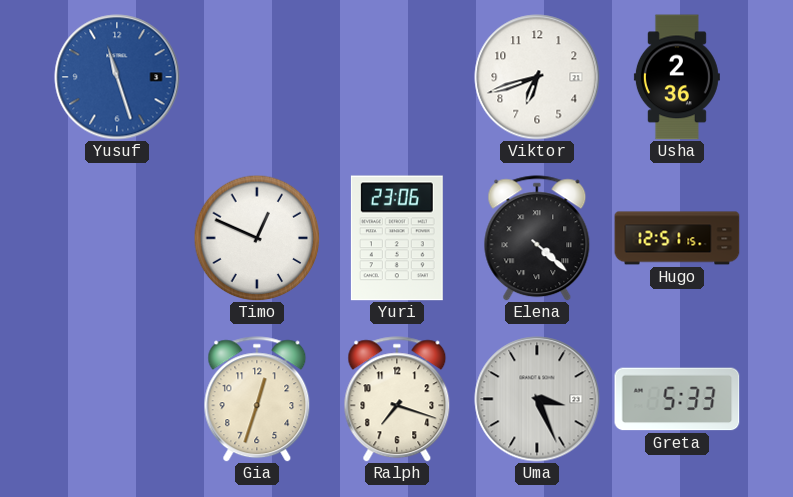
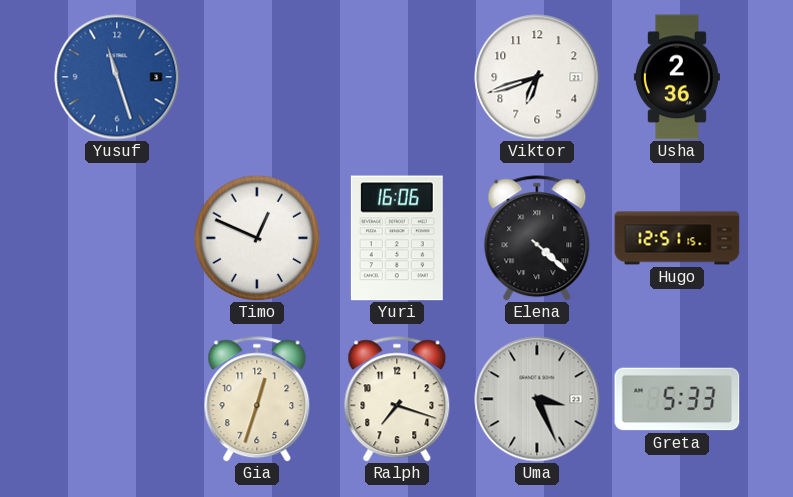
Yuri: 23:06 -> 16:06 (397, 238)
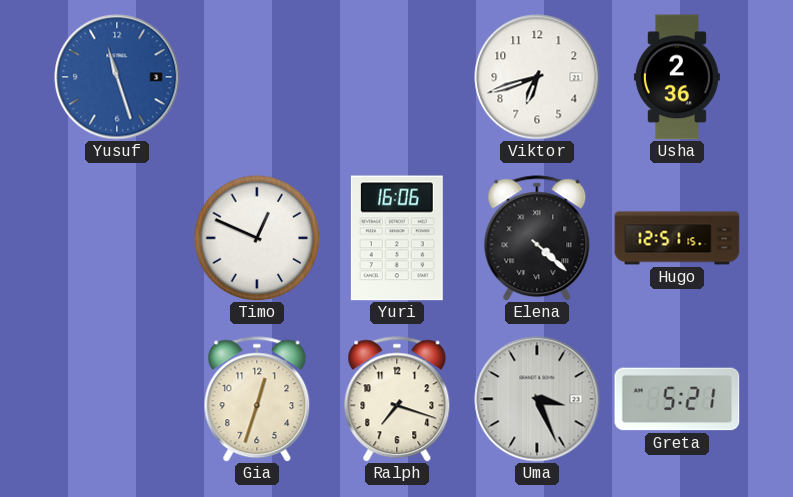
Greta: 5:33 -> 5:21 (677, 399)
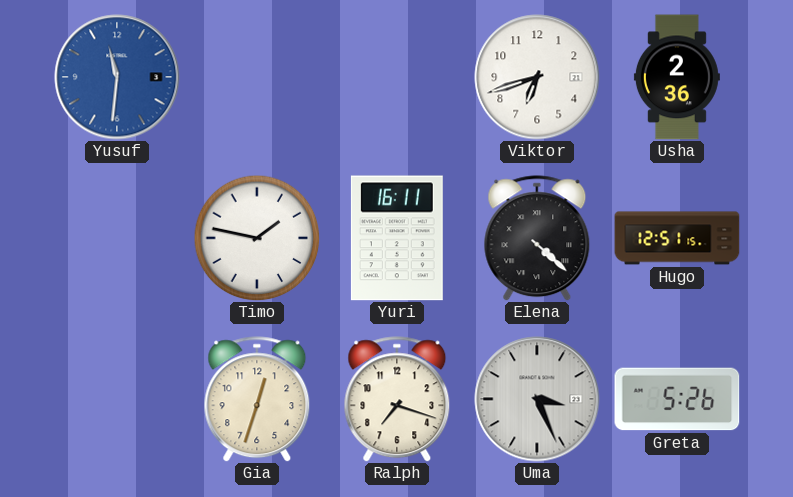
Yusuf: 11:27 -> 11:31 (117, 77)
Timo: 12:49 -> 1:47 (257, 238)
Yuri: 16:06 -> 16:11 (397, 238)
Greta: 5:21 -> 5:26 (677, 399)
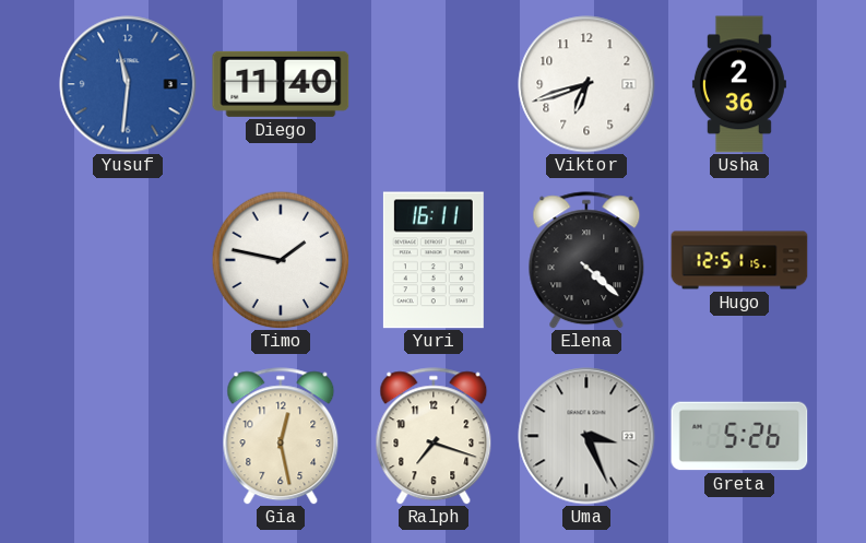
Diego: none -> 11:40 (281, 84)
Gia: 12:33 -> 12:28 (281, 436)
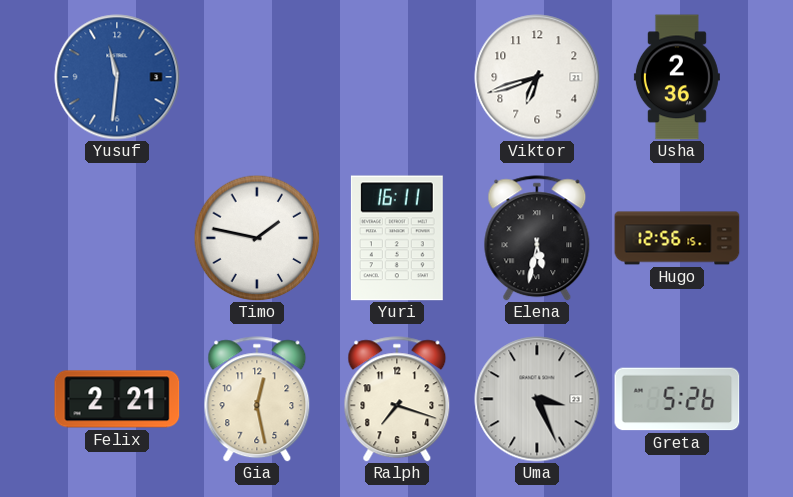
Diego: 11:40 -> none (281, 84)
Elena: 4:22 -> 5:32 (537, 238)
Hugo: 12:51 -> 12:56 (677, 238)
Felix: none -> 2:21 (117, 399)
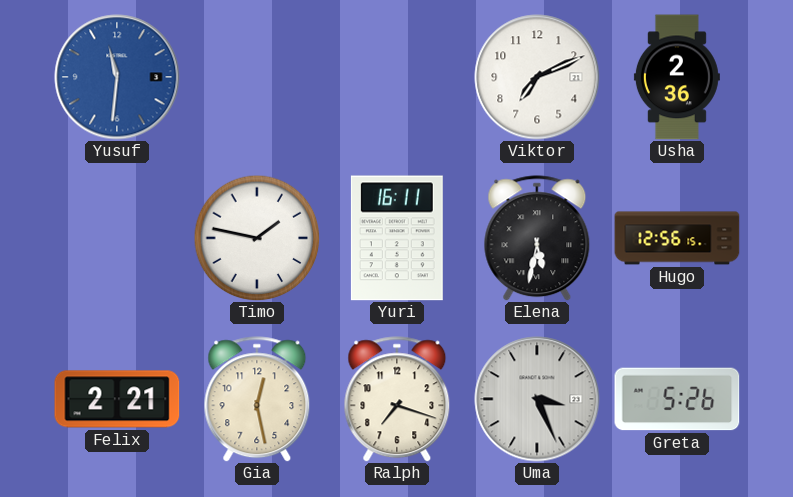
Viktor: 6:42 -> 7:11 (537, 77)
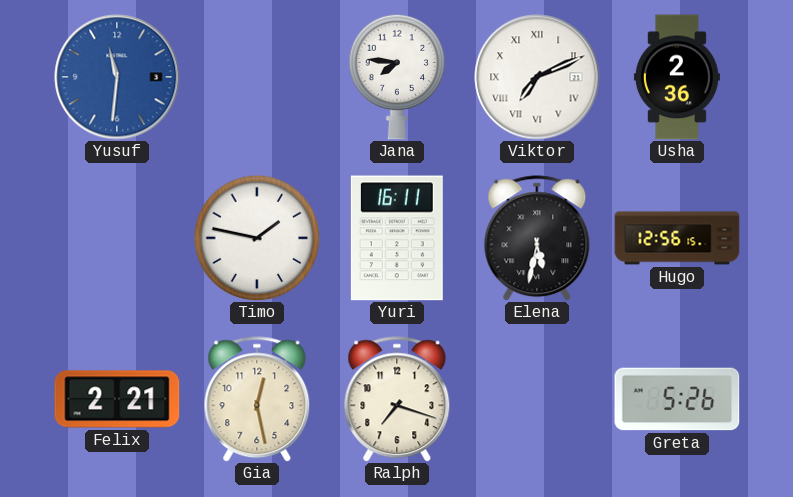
Jana: none -> 7:46 (397, 77)
Viktor numerals: Arabic -> Roman (537, 77)
Uma: 3:26 -> none (537, 399)
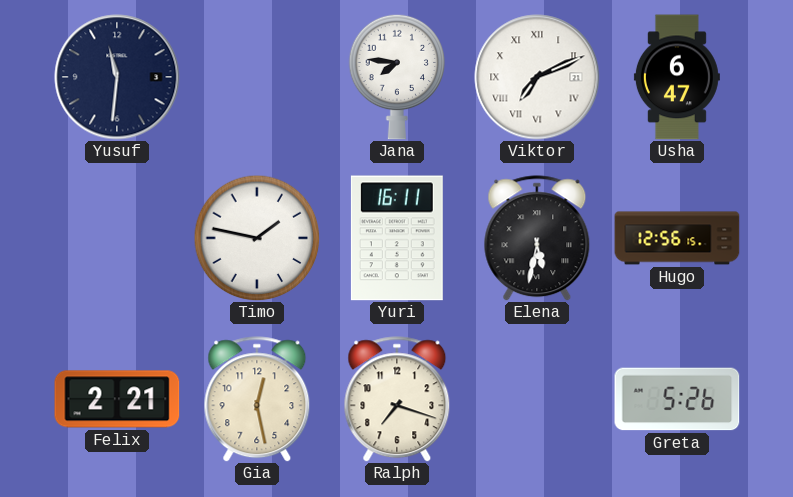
Yusuf dial: blue -> navy (117, 77)
Usha: 2:36 -> 6:47 (677, 77)
